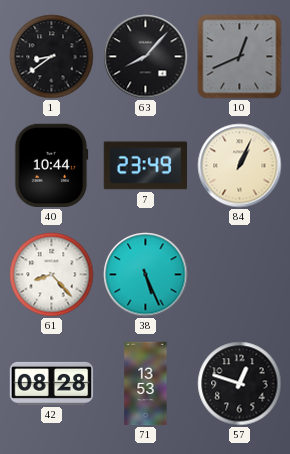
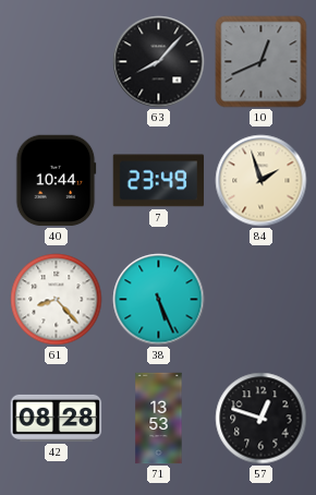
1: 8:39 -> none (52, 57)
84: 1:04 -> 1:57 (262, 181)
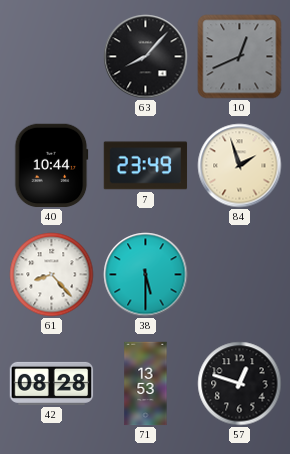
38: 5:26 -> 5:30 (146, 275)
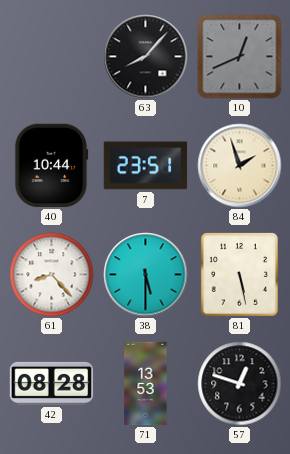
7: 23:49 -> 23:51 (146, 166)
81: none -> 5:28 (239, 274)
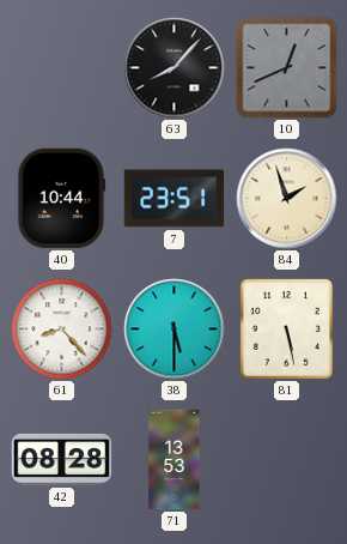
57: 12:48 -> none (240, 384)
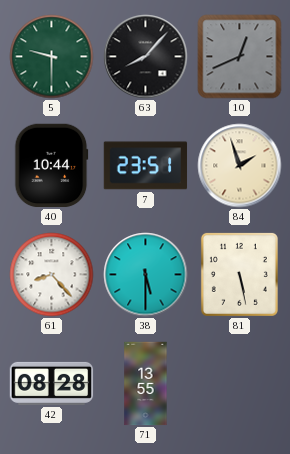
5: none -> 9:30 (52, 57)
71: 13:53 -> 13:55 (146, 384)
